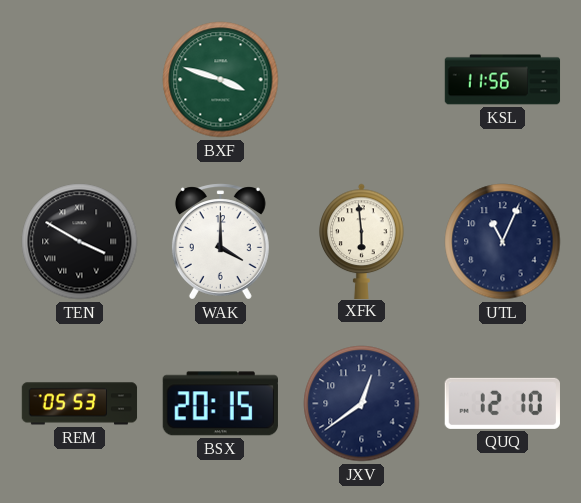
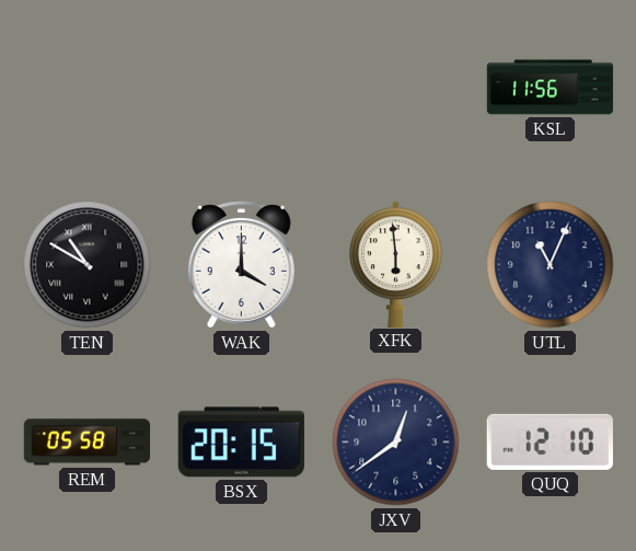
BXF: 3:48 -> none (221, 80)
TEN: 3:50 -> 10:50 (88, 265)
REM: 05:53 -> 05:58 (88, 443)
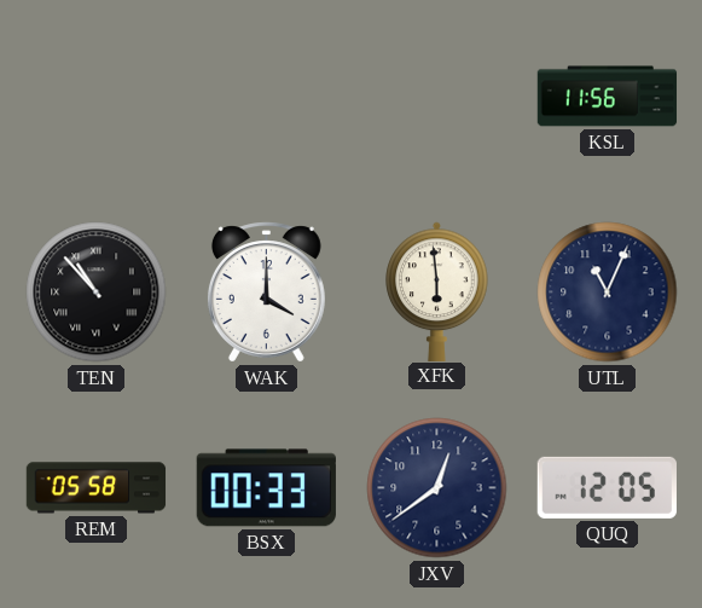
TEN: 10:50 -> 10:53 (97, 293)
BSX: 20:15 -> 00:33 (266, 488)
QUQ: 12:10 -> 12:05 (607, 487)
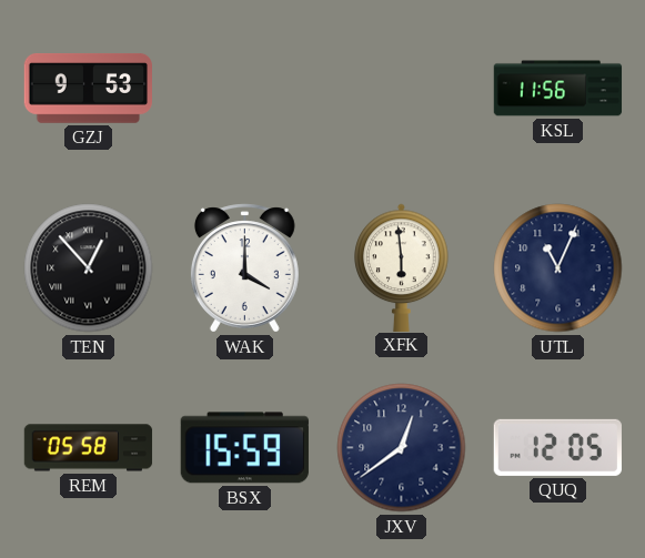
GZJ: none -> 9:53 (88, 88)
TEN: 10:53 -> 12:53 (89, 268)
BSX: 00:33 -> 15:59 (244, 448)
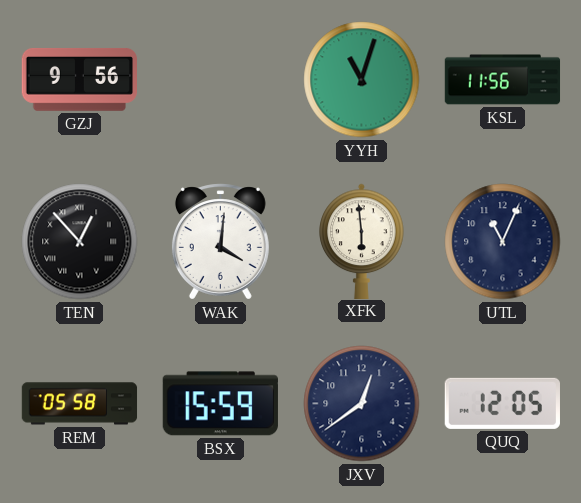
GZJ: 9:53 -> 9:56 (79, 79)
YYH: none -> 11:03 (362, 80)
WAK: 4:00 -> 4:01 (220, 242)
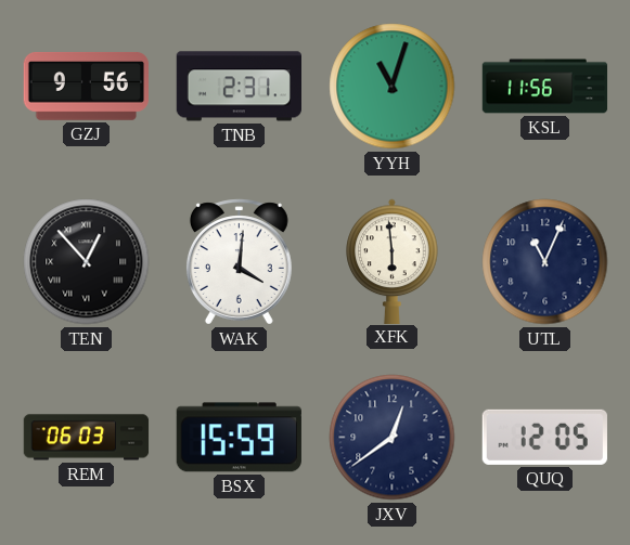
TNB: none -> 2:31 (239, 87)
REM: 05:58 -> 06:03 (87, 438)
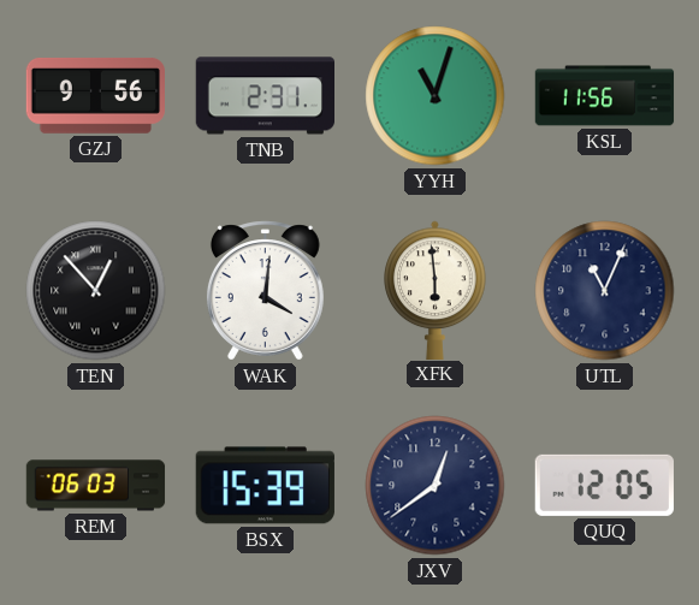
BSX: 15:59 -> 15:39 (265, 486)
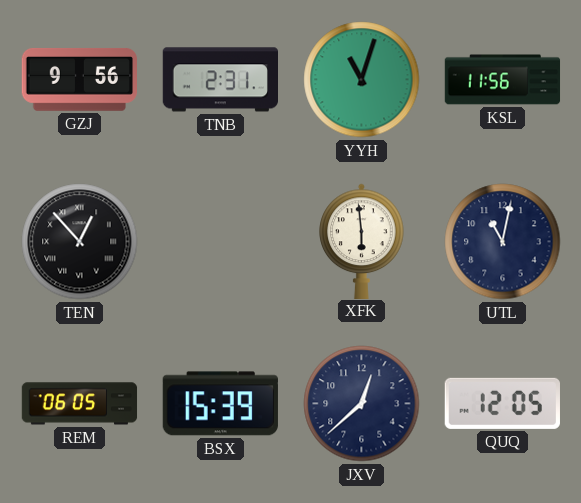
WAK: 4:01 -> none (265, 291)
UTL: 11:04 -> 11:02 (503, 242)
REM: 06:03 -> 06:05 (80, 404)
JXV: 12:39 -> 12:38 (362, 404)
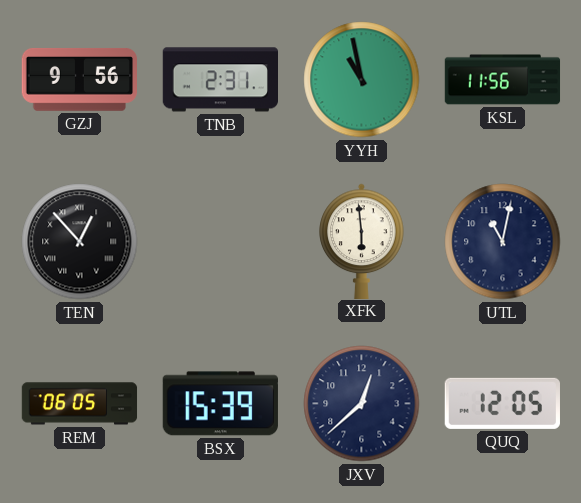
YYH: 11:03 -> 10:58 (362, 80)
